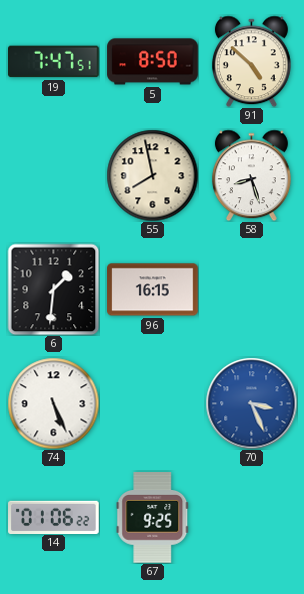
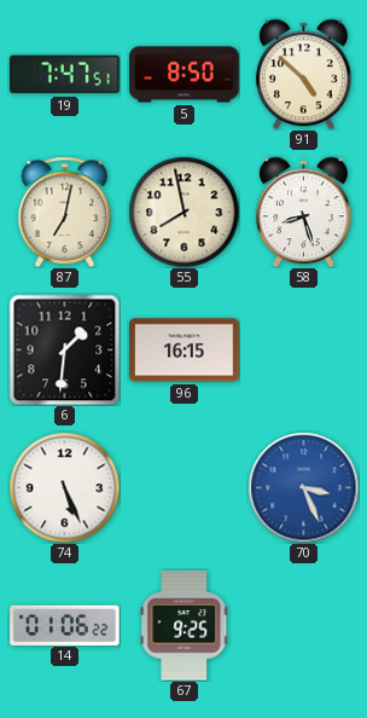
87: none -> 7:02 (65, 212)
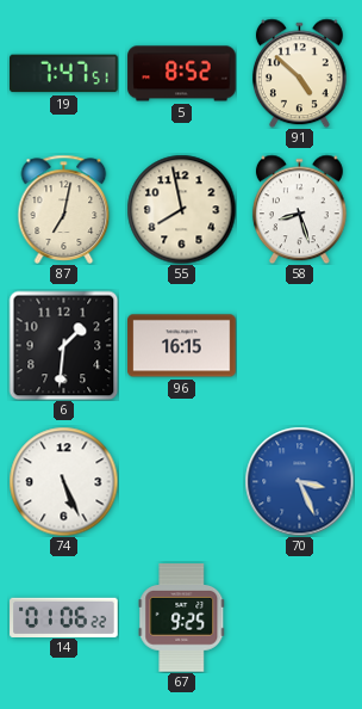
5: 8:50 -> 8:52 (182, 74)
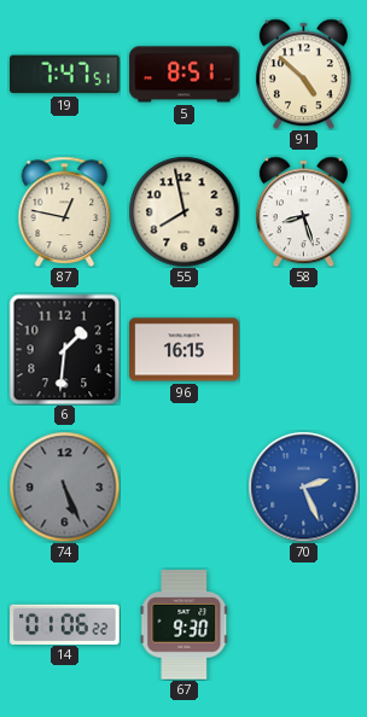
5: 8:52 -> 8:51 (185, 75)
87: 7:02 -> 12:47 (65, 211)
74 dial: white -> grey (64, 486)
70: 3:26 -> 2:26 (303, 486)
67: 9:25 -> 9:30 (185, 625)
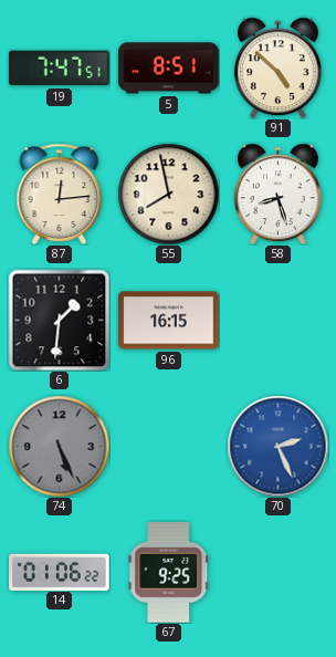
87: 12:47 -> 12:14 (60, 194)
67: 9:30 -> 9:25 (169, 573)
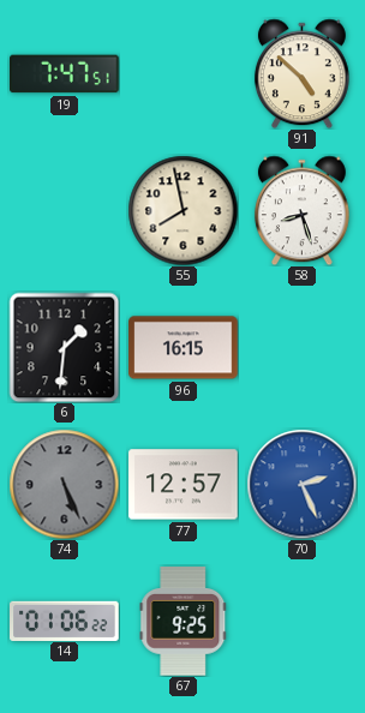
5: 8:51 -> none (169, 69)
87: 12:14 -> none (60, 194)
77: none -> 12:57 (184, 485)
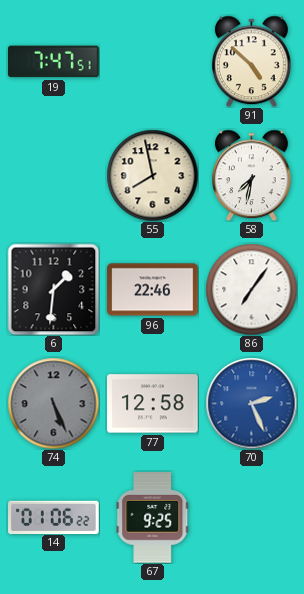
58: 8:27 -> 7:32 (251, 175)
96: 16:15 -> 22:46 (153, 290)
86: none -> 7:06 (251, 289)
77: 12:57 -> 12:58 (153, 404)
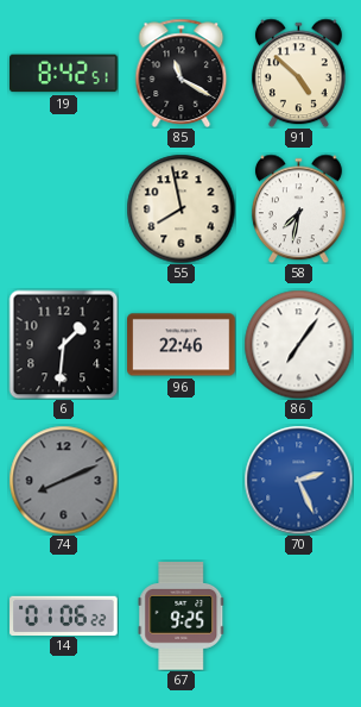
19: 7:47 -> 8:42 (64, 74)
85: none -> 11:20 (182, 73)
74: 5:26 -> 8:11 (63, 480)
77: 12:58 -> none (153, 404)
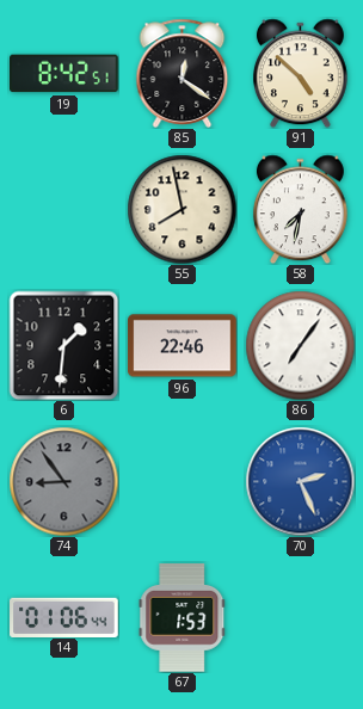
85: 11:20 -> 12:21 (183, 73)
74: 8:11 -> 8:54 (63, 481)
14: 01:06:22 -> 01:06:44 (64, 617)
67: 9:25 -> 1:53 (183, 618)
